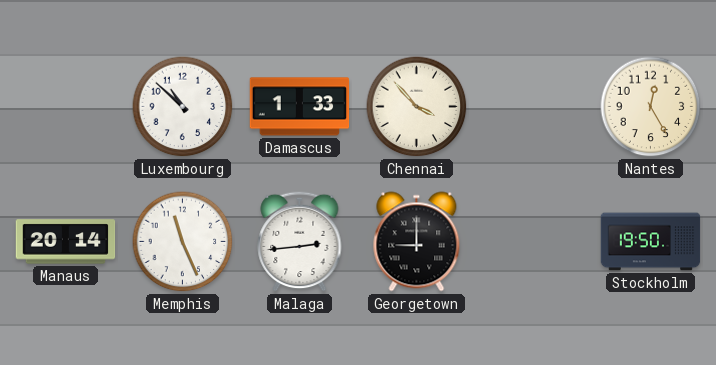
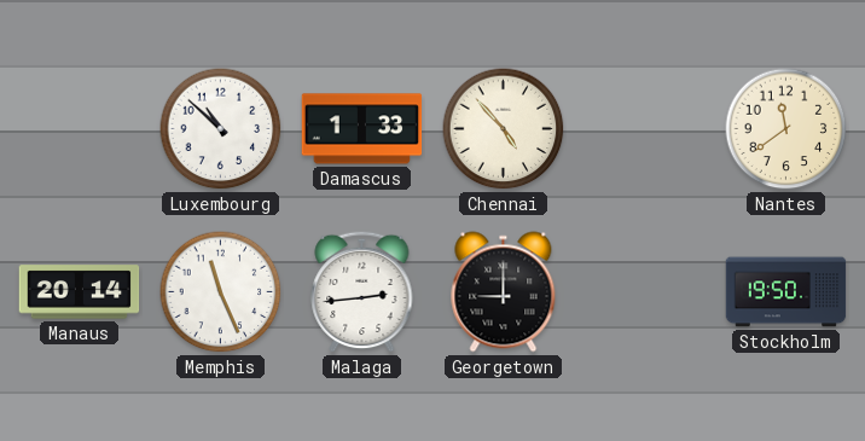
Chennai: 3:53 -> 4:53 (504, 129)
Nantes: 12:25 -> 11:39 (786, 129)
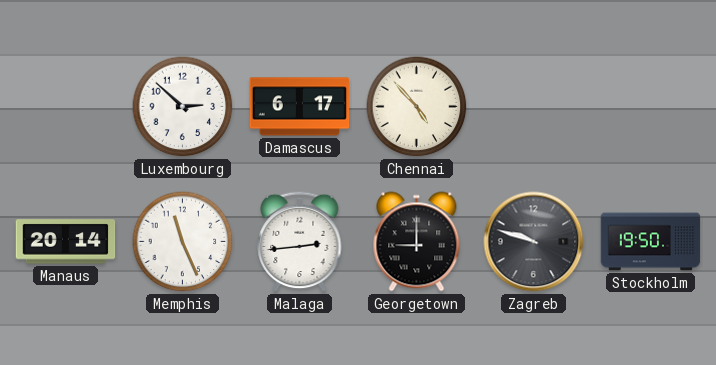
Luxembourg: 10:52 -> 2:52 (183, 107)
Damascus: 1:33 -> 6:17 (300, 107)
Nantes: 11:39 -> none (786, 129)
Zagreb: none -> 9:48 (534, 242)
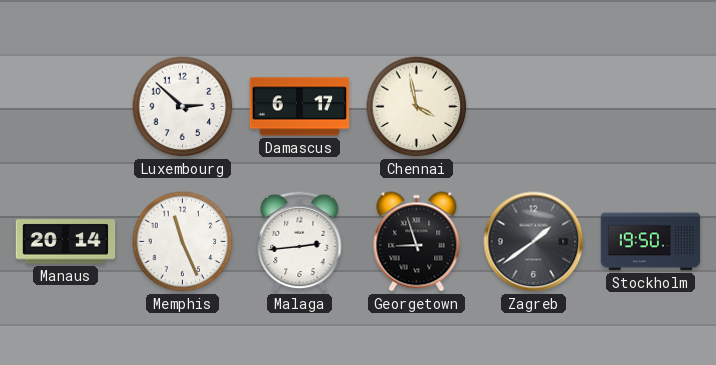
Chennai: 4:53 -> 3:58 (417, 107)
Georgetown: 9:00 -> 8:57 (417, 242)
Zagreb: 9:48 -> 1:39 (534, 242)
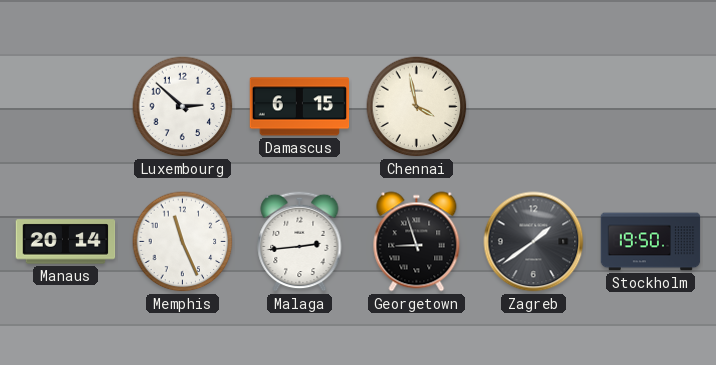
Damascus: 6:17 -> 6:15 (300, 107)
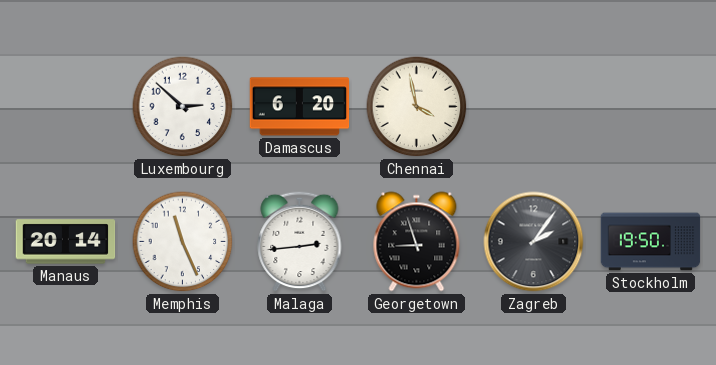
Damascus: 6:15 -> 6:20 (300, 107)
Zagreb: 1:39 -> 2:06 (534, 242)
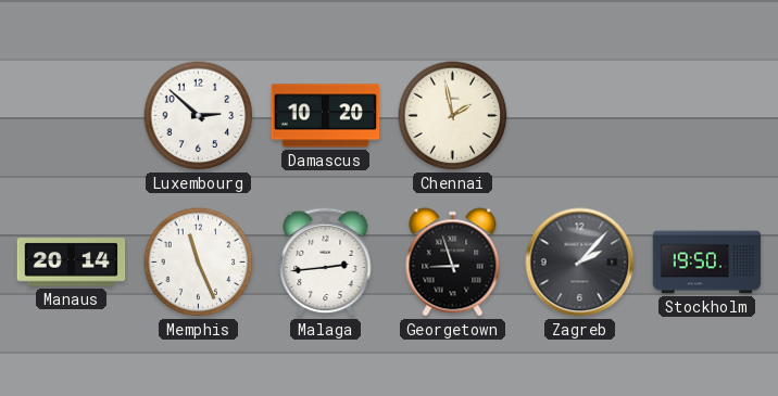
Damascus: 6:20 -> 10:20 (326, 116)
Chennai: 3:58 -> 1:58 (453, 116)
Zagreb: 2:06 -> 2:07 (580, 263)
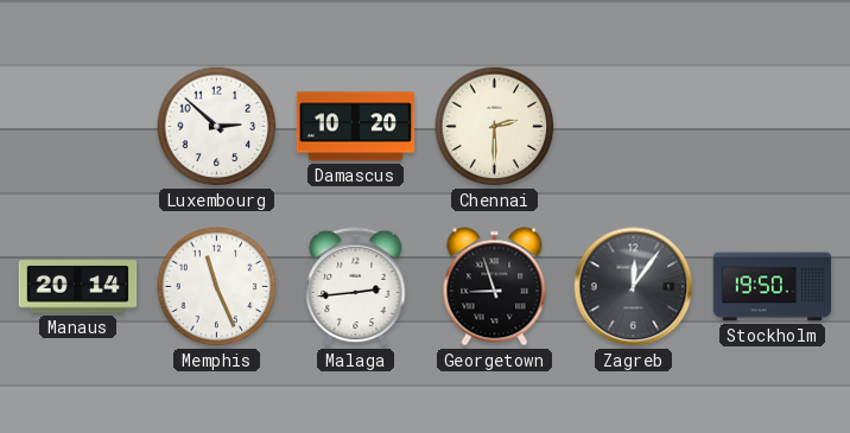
Chennai: 1:58 -> 2:30 (495, 127)
Zagreb: 2:07 -> 12:06 (634, 287)
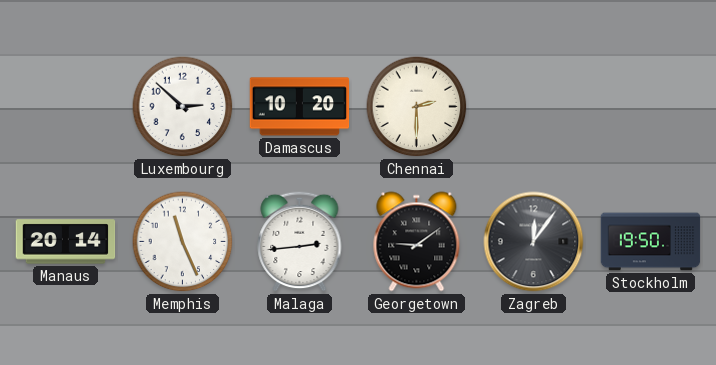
Georgetown: 8:57 -> 9:09 (417, 242)
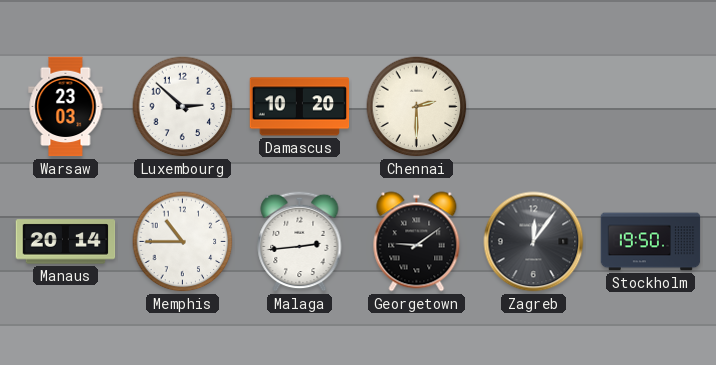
Warsaw: none -> 23:03 (66, 107)
Memphis: 11:26 -> 10:45 (183, 242)
